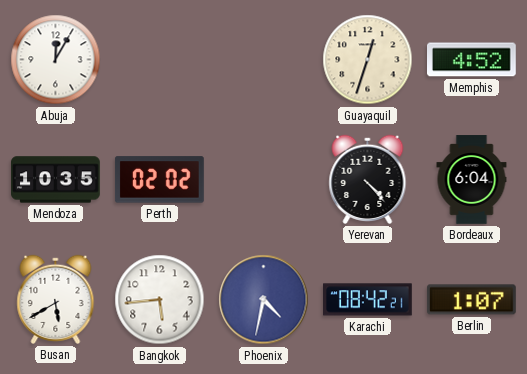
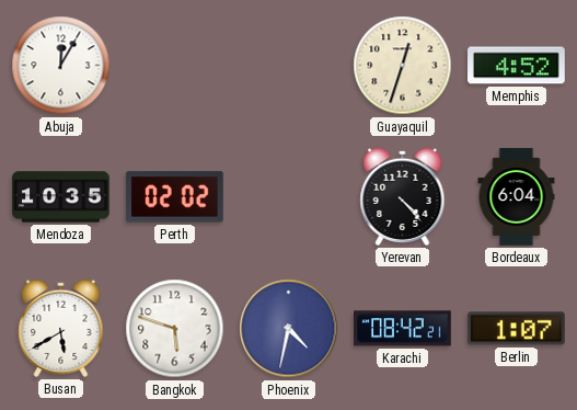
Bangkok: 5:44 -> 5:48 (175, 329)
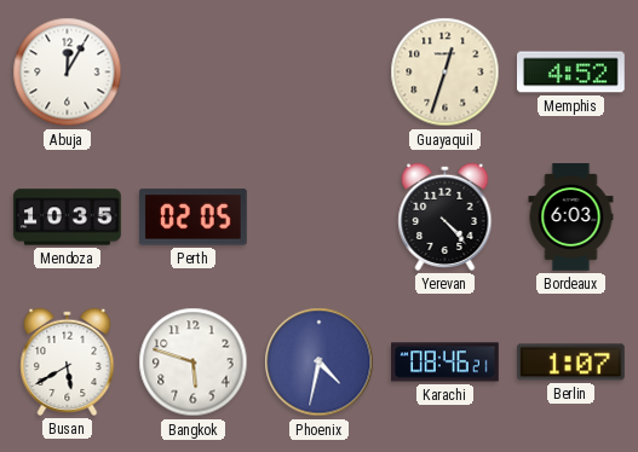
Perth: 02:02 -> 02:05 (192, 218)
Bordeaux: 6:04 -> 6:03 (571, 218)
Karachi: 08:42 -> 08:46 (446, 363)
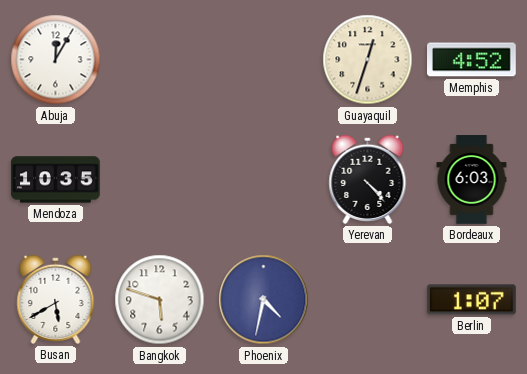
Perth: 02:05 -> none (192, 218)
Karachi: 08:46 -> none (446, 363)
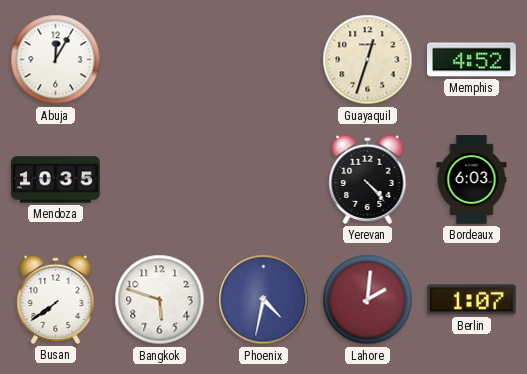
Busan: 5:40 -> 7:39 (56, 299)
Lahore: none -> 2:01 (368, 300)
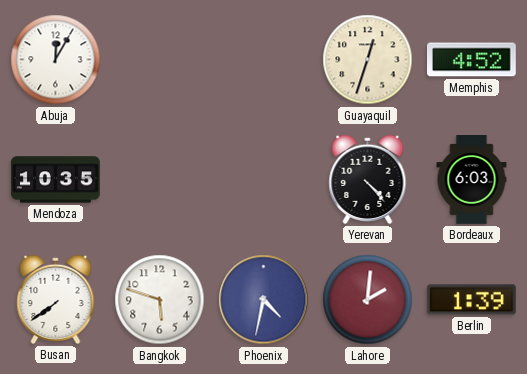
Berlin: 1:07 -> 1:39 (471, 300)
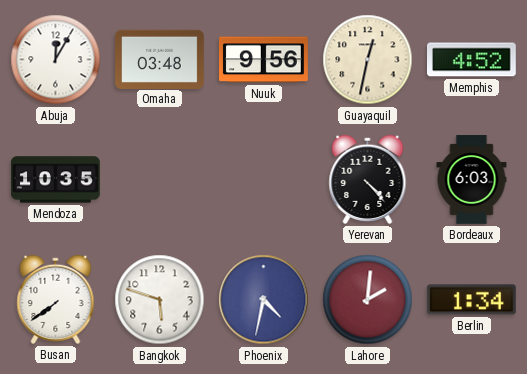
Omaha: none -> 03:48 (160, 59)
Nuuk: none -> 9:56 (264, 60)
Guayaquil: 12:33 -> 12:32 (368, 60)
Berlin: 1:39 -> 1:34 (471, 300)
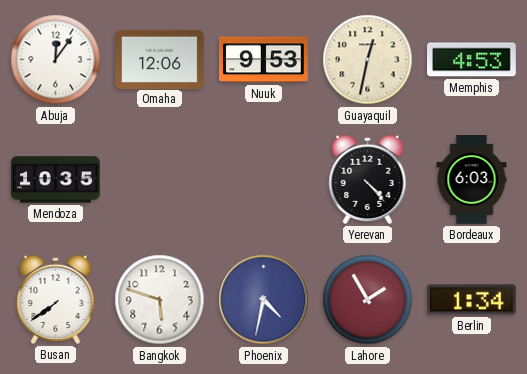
Abuja: 12:05 -> 12:06 (56, 60)
Omaha: 03:48 -> 12:06 (160, 59)
Nuuk: 9:56 -> 9:53 (264, 60)
Memphis: 4:52 -> 4:53 (472, 60)
Lahore: 2:01 -> 1:55 (368, 300)
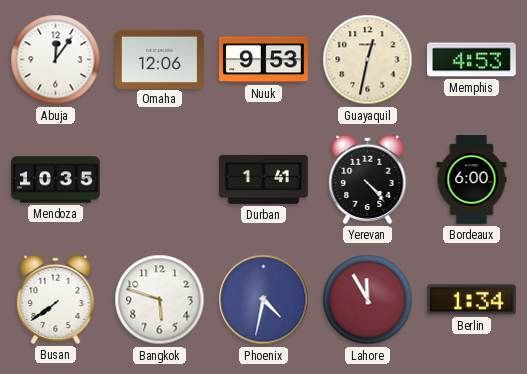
Durban: none -> 1:41 (264, 179)
Bordeaux: 6:03 -> 6:00 (472, 180)
Lahore: 1:55 -> 11:55 (368, 300)
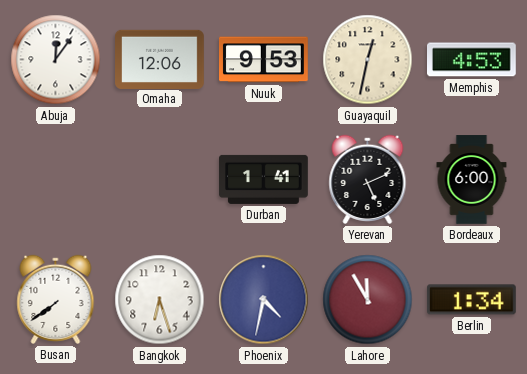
Mendoza: 10:35 -> none (56, 180)
Yerevan: 4:23 -> 5:11 (368, 179)
Bangkok: 5:48 -> 6:27 (160, 300)
